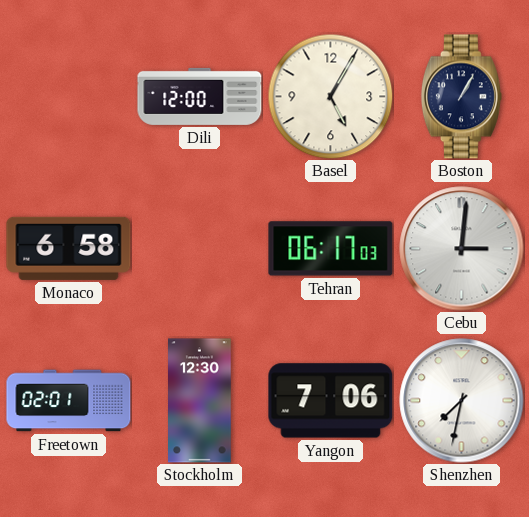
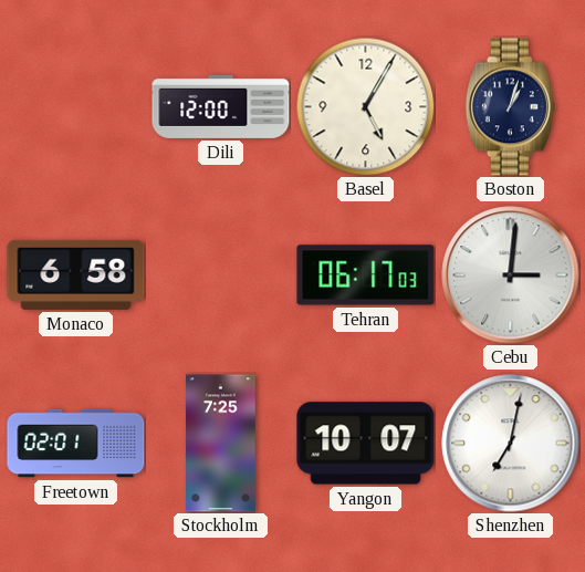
Boston: 1:05 -> 1:03 (510, 107)
Stockholm: 12:30 -> 7:25 (221, 444)
Yangon: 7:06 -> 10:07 (366, 444)
Shenzhen: 7:32 -> 7:02 (511, 444)
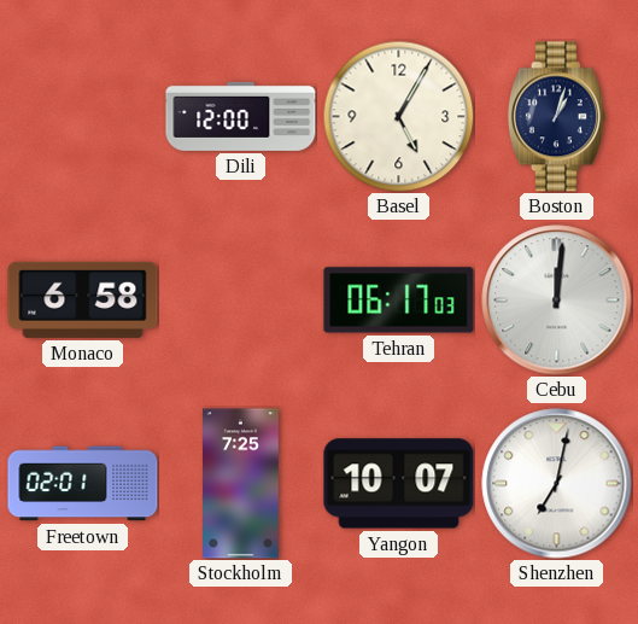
Cebu: 3:01 -> 12:01 (557, 301)
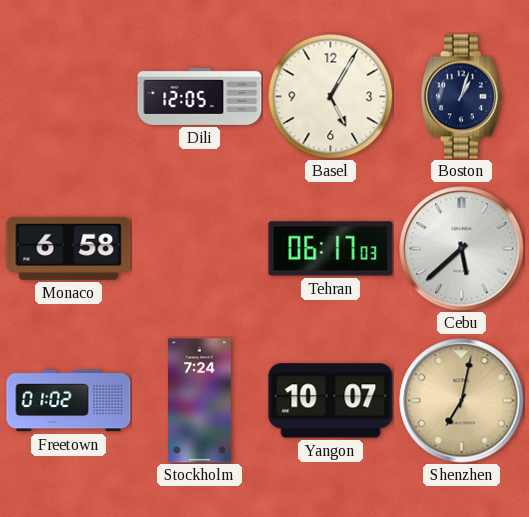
Dili: 12:00 -> 12:05 (200, 96)
Cebu: 12:01 -> 5:38 (462, 249)
Freetown: 02:01 -> 01:02 (69, 401)
Stockholm: 7:25 -> 7:24 (200, 401)
Shenzhen dial: white -> champagne (462, 401)
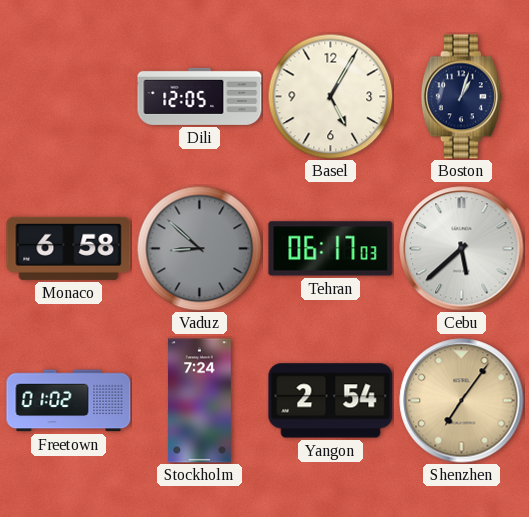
Vaduz: none -> 8:52 (199, 248)
Yangon: 10:07 -> 2:54 (331, 401)
Shenzhen: 7:02 -> 7:06 (462, 401)
